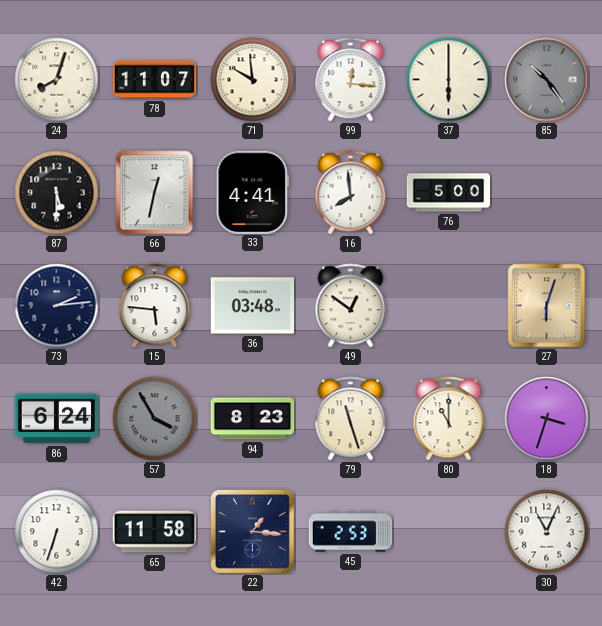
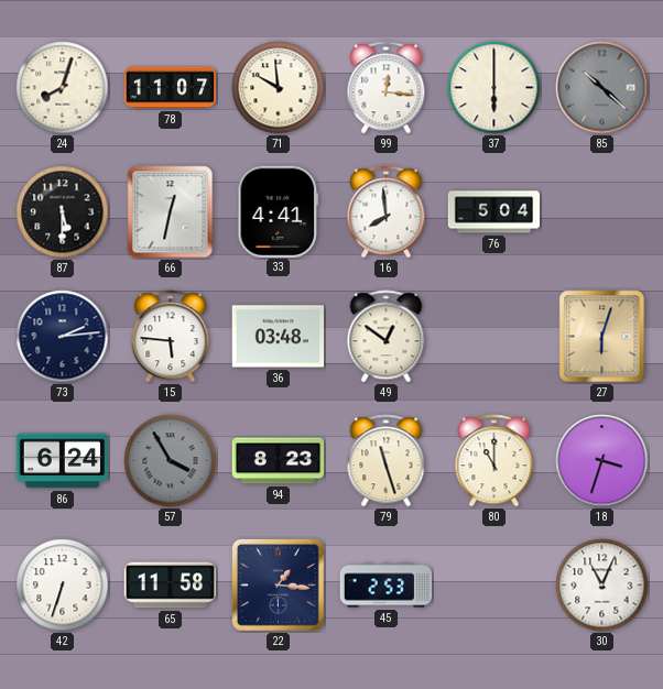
85: 10:24 -> 10:22 (602, 88)
76: 5:00 -> 5:04 (494, 212)
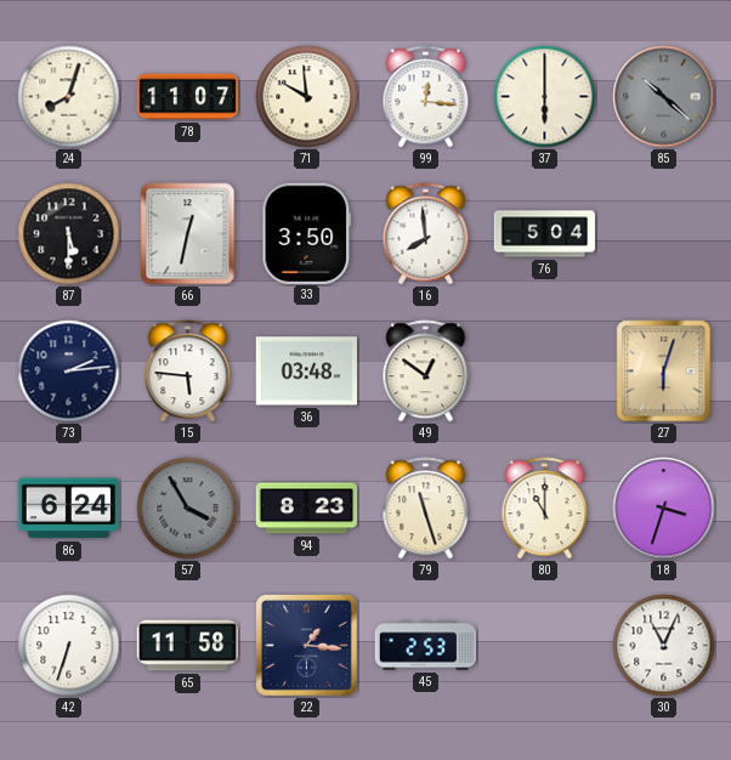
33: 4:41 -> 3:50 (307, 233)
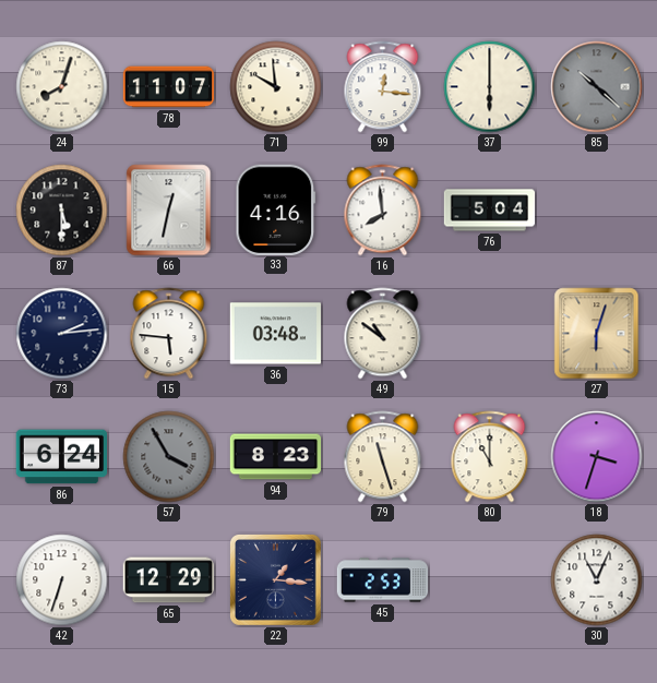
33: 3:50 -> 4:16 (276, 209)
49: 12:51 -> 10:51 (383, 334)
65: 11:58 -> 12:29 (169, 580)
